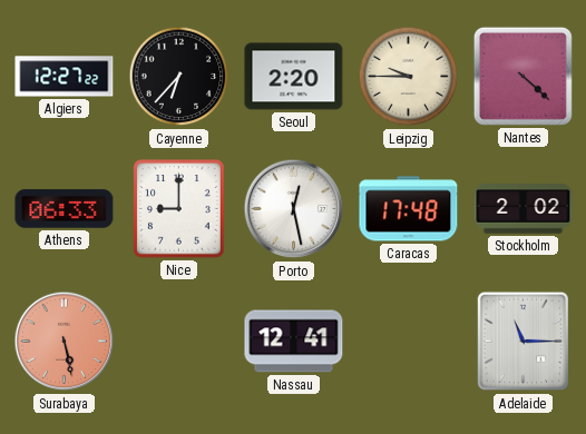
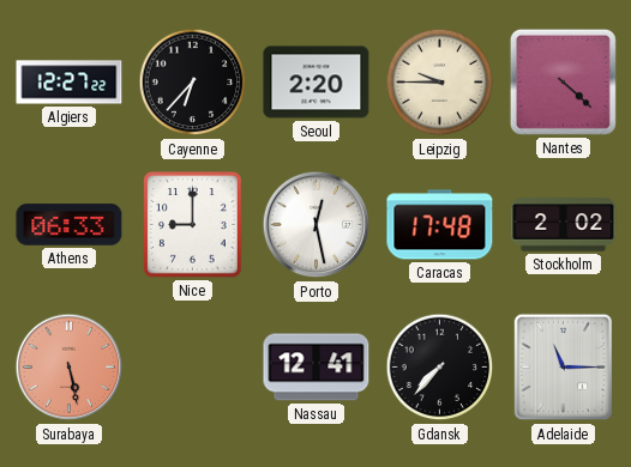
Gdansk: none -> 7:37 (440, 368)
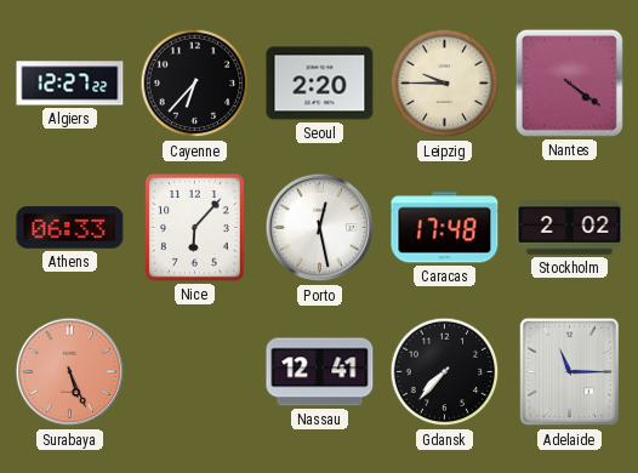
Nantes: 4:22 -> 4:21 (569, 82)
Nice: 9:00 -> 6:07 (195, 228)
Surabaya: 5:28 -> 5:26 (70, 372)
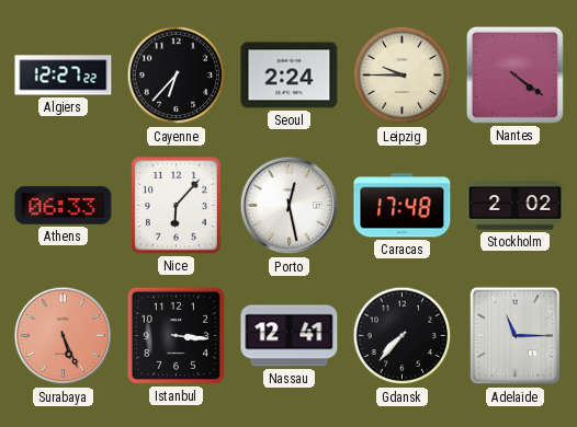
Seoul: 2:20 -> 2:24 (290, 76)
Istanbul: none -> 3:16 (176, 335)
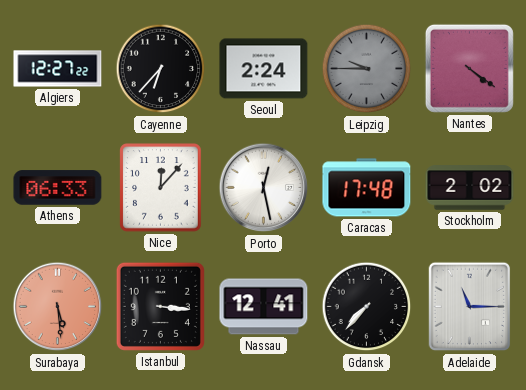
Leipzig dial: cream -> grey (367, 69)
Nice: 6:07 -> 12:07 (161, 188)
Surabaya: 5:26 -> 5:29 (58, 307)
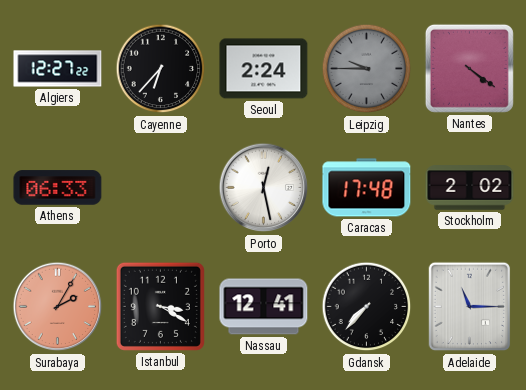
Nice: 12:07 -> none (161, 188)
Surabaya: 5:29 -> 2:05 (58, 307)
Istanbul: 3:16 -> 3:20 (160, 306)
